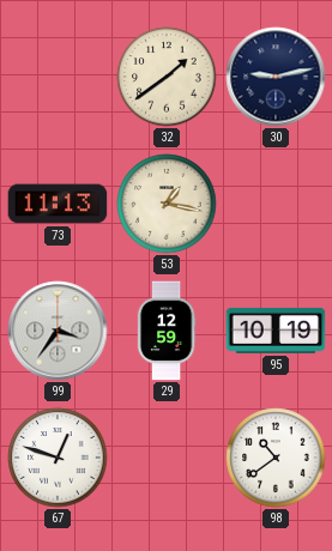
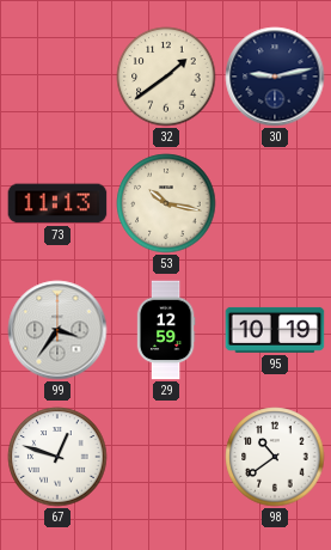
53: 1:17 -> 10:17 (166, 203)
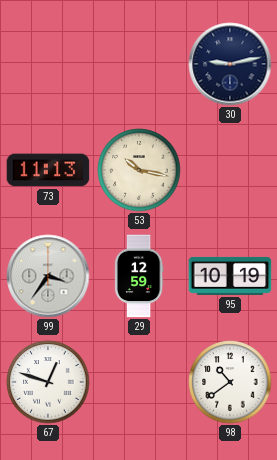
32: 1:39 -> none (166, 77)
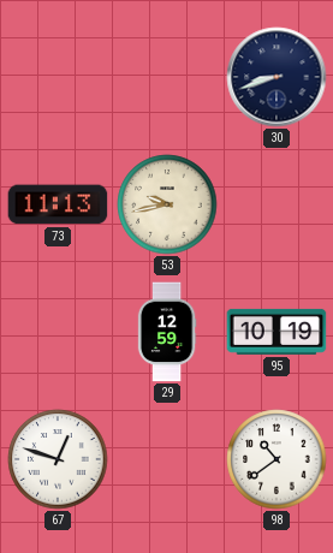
30: 9:13 -> 8:42 (276, 77)
53: 10:17 -> 9:43 (167, 204)
99: 3:36 -> none (48, 276)
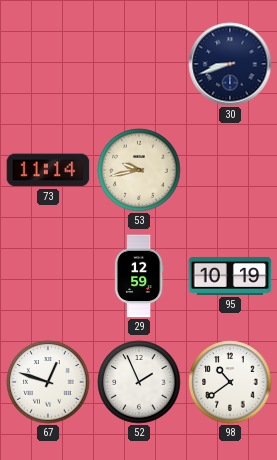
73: 11:13 -> 11:14 (48, 170)
52: none -> 1:56 (139, 382)
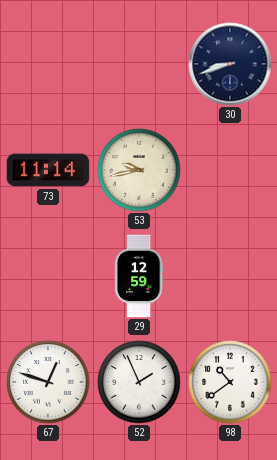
95: 10:19 -> none (230, 276)
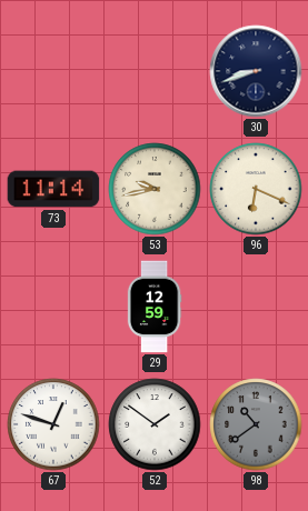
96: none -> 6:19 (256, 189)
52: 1:56 -> 1:51 (155, 424)
98 dial: white -> grey (256, 424)
